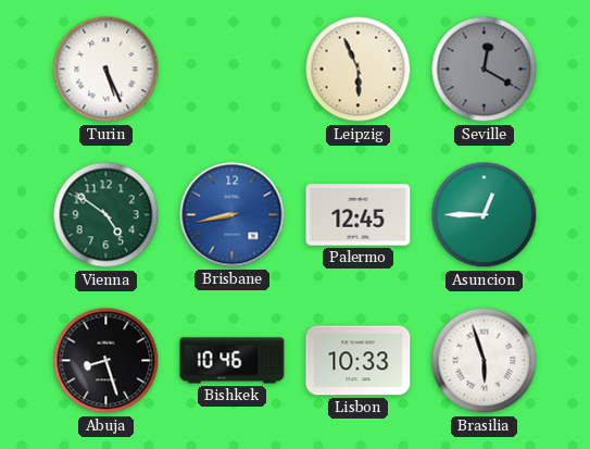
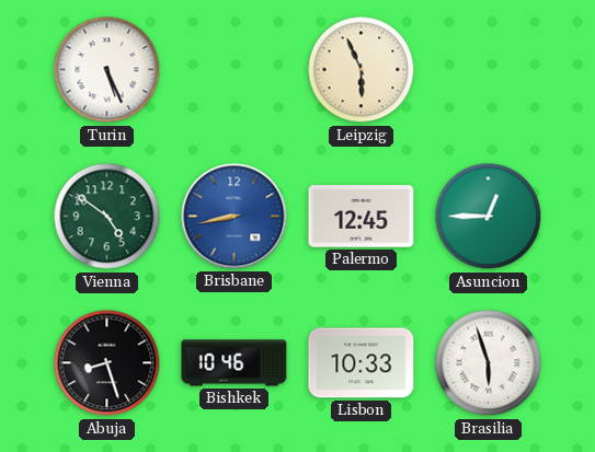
Seville: 12:20 -> none (485, 70)
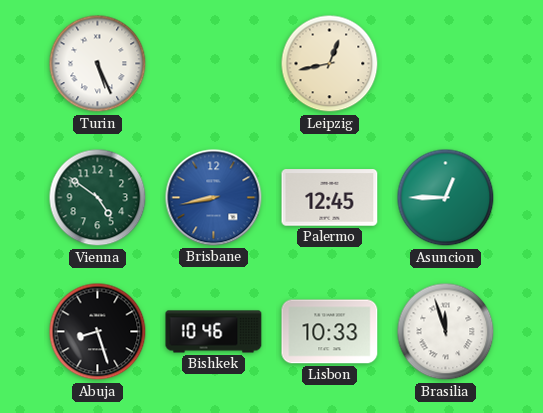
Leipzig: 5:56 -> 12:43 (330, 64)
Brasilia: 5:57 -> 11:57 (446, 332)
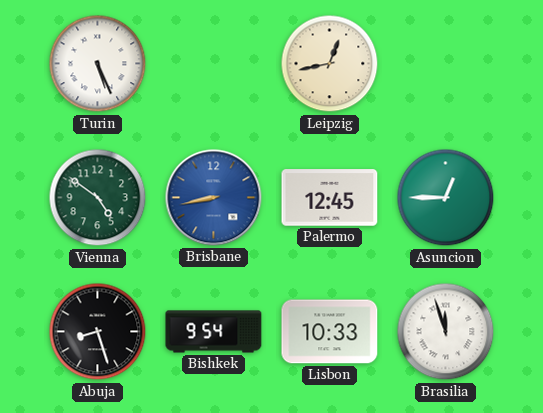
Bishkek: 10:46 -> 9:54 (214, 332)
